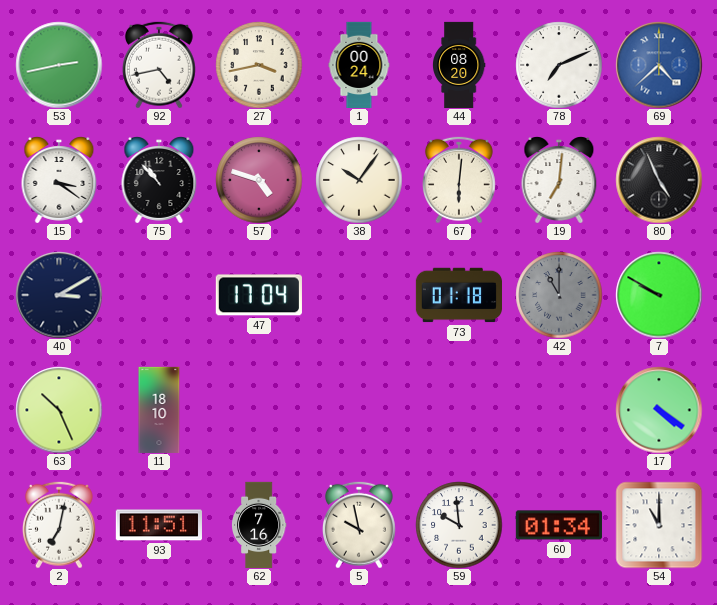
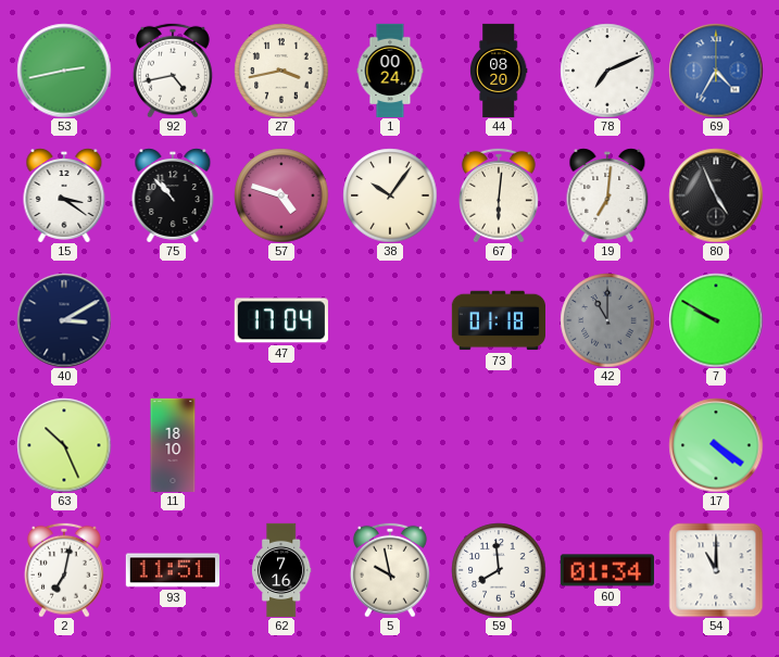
69: 4:38 -> 4:35 (716, 71)
59: 9:59 -> 7:59 (499, 570)
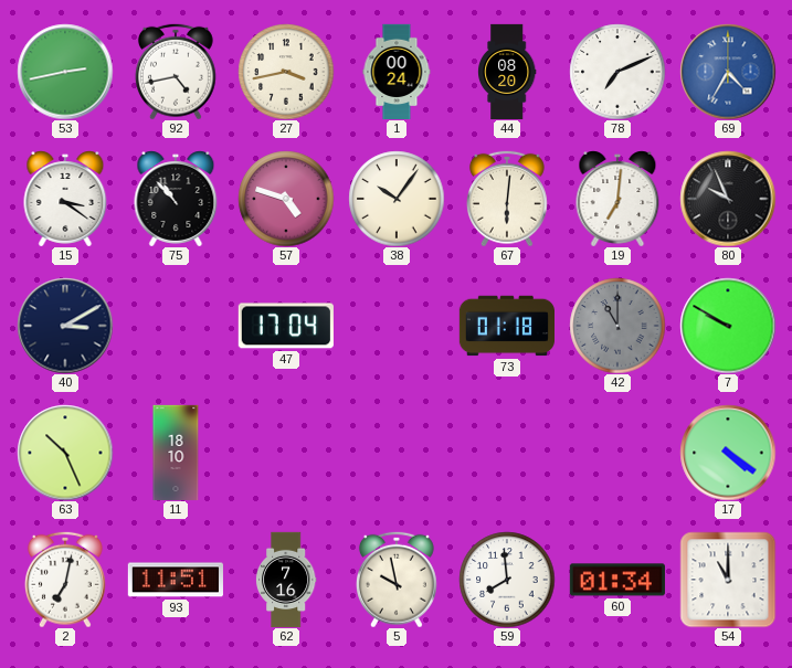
80: 4:56 -> 9:56 (728, 199)
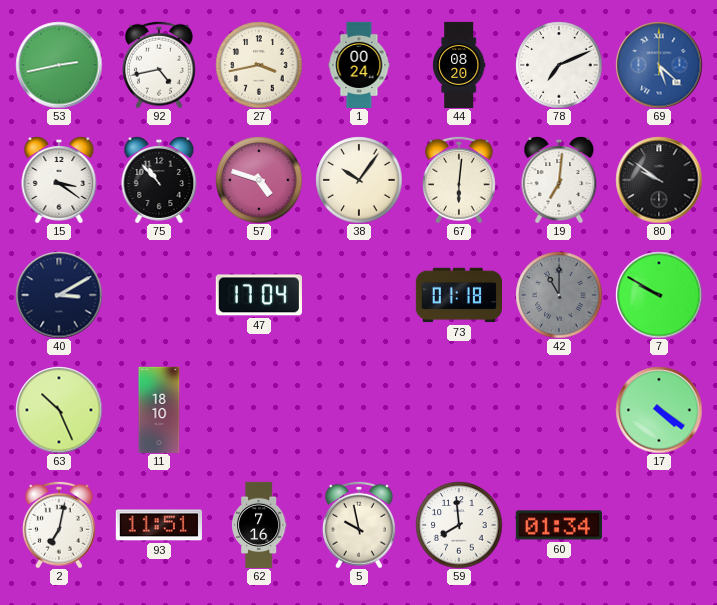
69: 4:35 -> 5:22 (659, 65)
80: 9:56 -> 9:51 (659, 180)
54: 11:00 -> none (728, 580)
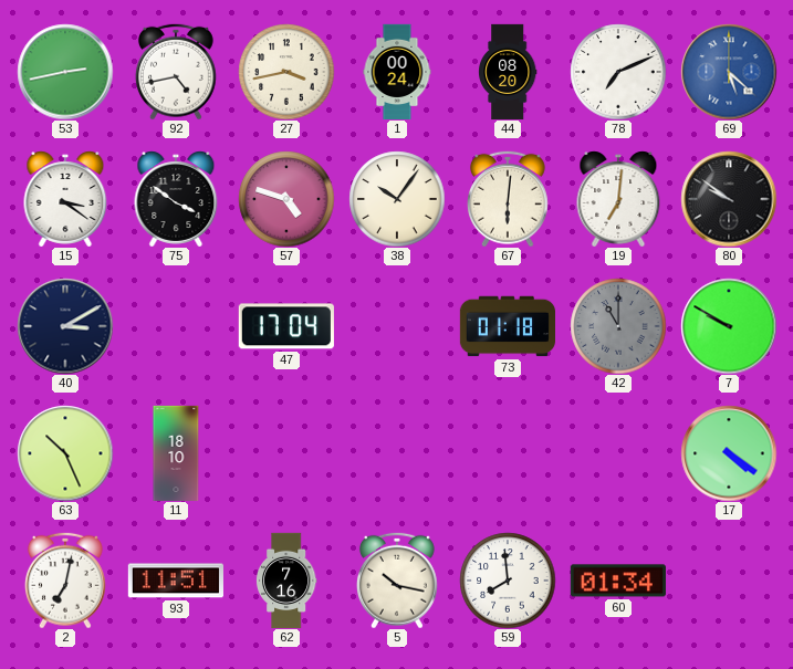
75: 10:53 -> 3:51 (176, 199)
5: 9:58 -> 10:17 (397, 581)
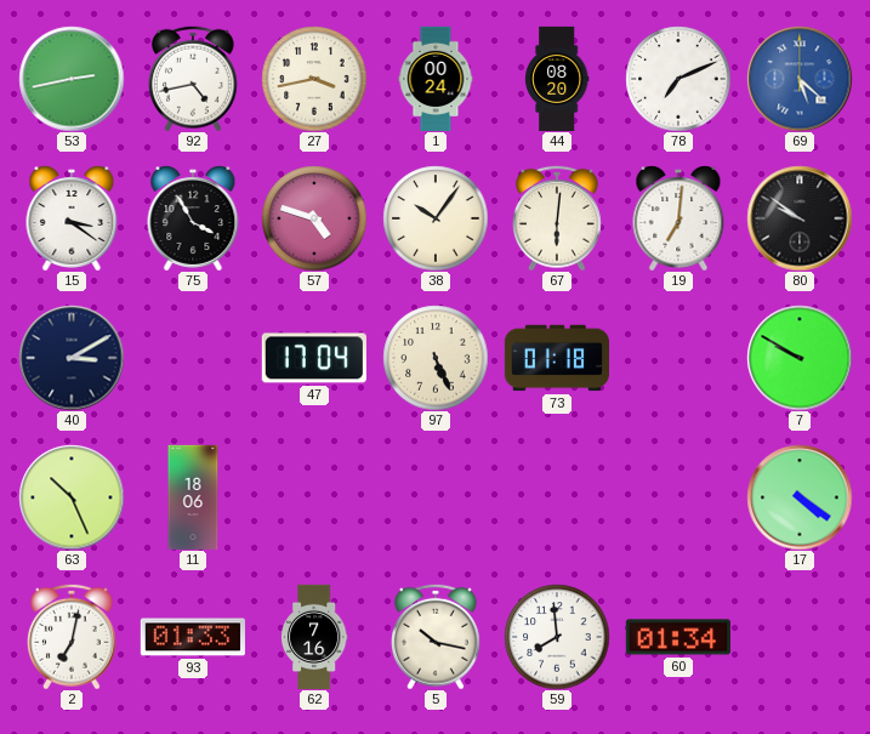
75: 3:51 -> 3:55 (193, 218)
97: none -> 5:26 (436, 358)
42: 11:00 -> none (618, 326)
11: 18:10 -> 18:06 (193, 496)
93: 11:51 -> 01:33 (193, 637)
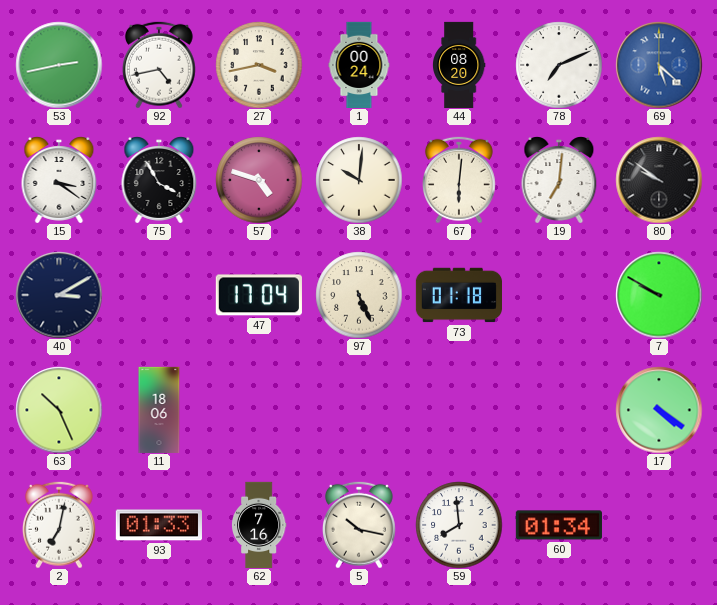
38: 10:06 -> 10:01 (359, 180)
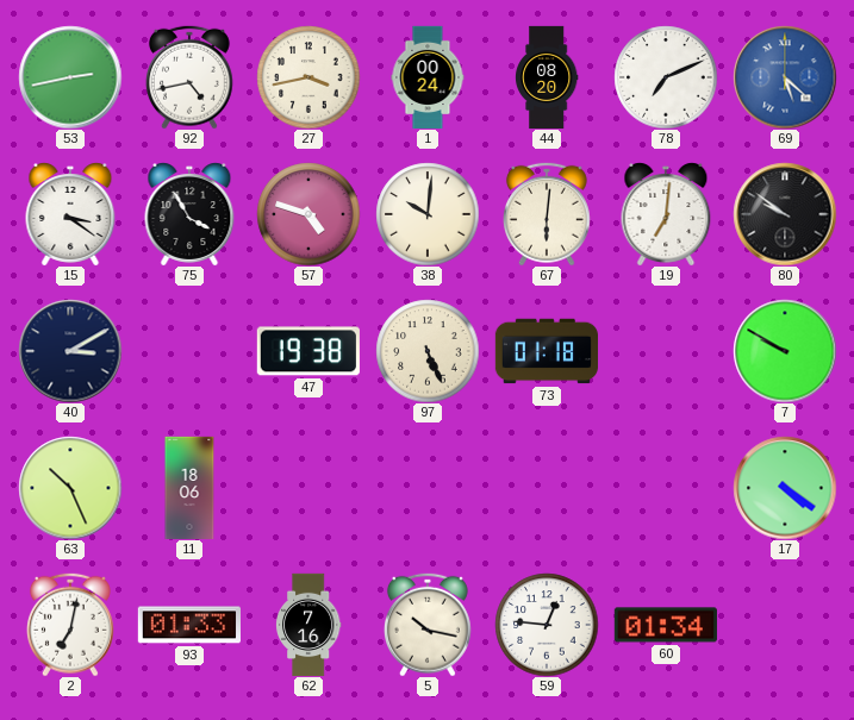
47: 17:04 -> 19:38 (308, 351)
59: 7:59 -> 12:46 (547, 625)
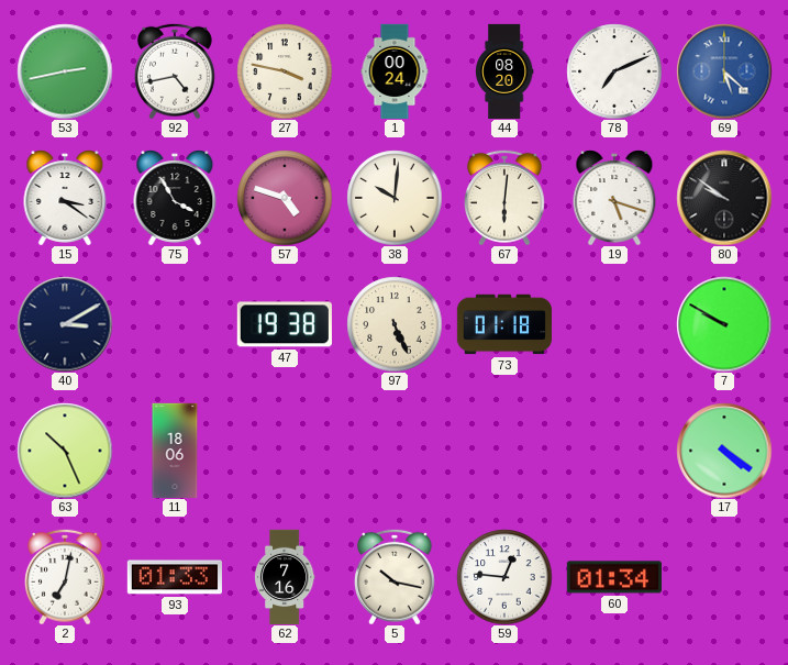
27: 3:43 -> 3:47 (285, 71)
19: 7:01 -> 5:18 (614, 198)
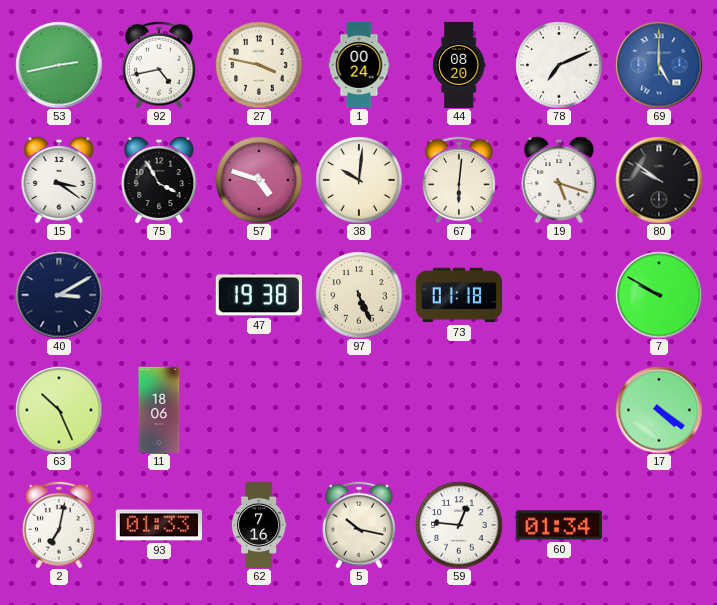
69: 5:22 -> 5:00 (659, 65)
